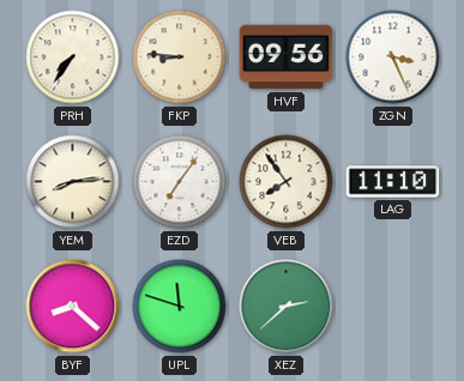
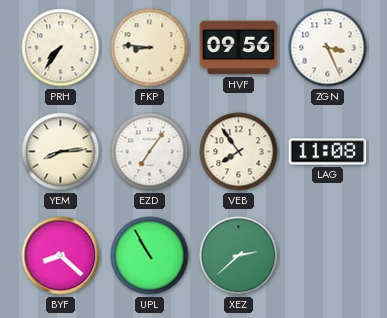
LAG: 11:10 -> 11:08 (328, 152)
UPL: 11:48 -> 10:55 (150, 256)
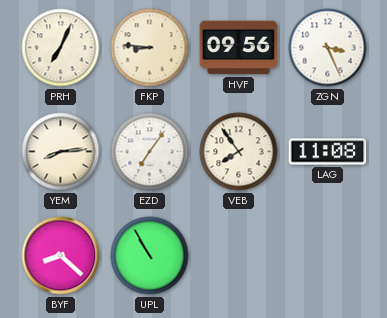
PRH: 7:36 -> 7:04 (61, 48)
XEZ: 2:38 -> none (239, 256)
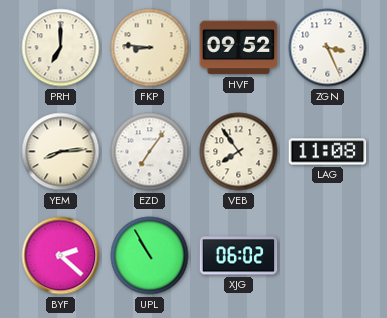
PRH: 7:04 -> 7:00 (61, 48)
HVF: 09:56 -> 09:52 (239, 48)
BYF: 8:22 -> 2:22 (61, 256)
XJG: none -> 06:02 (239, 256)
